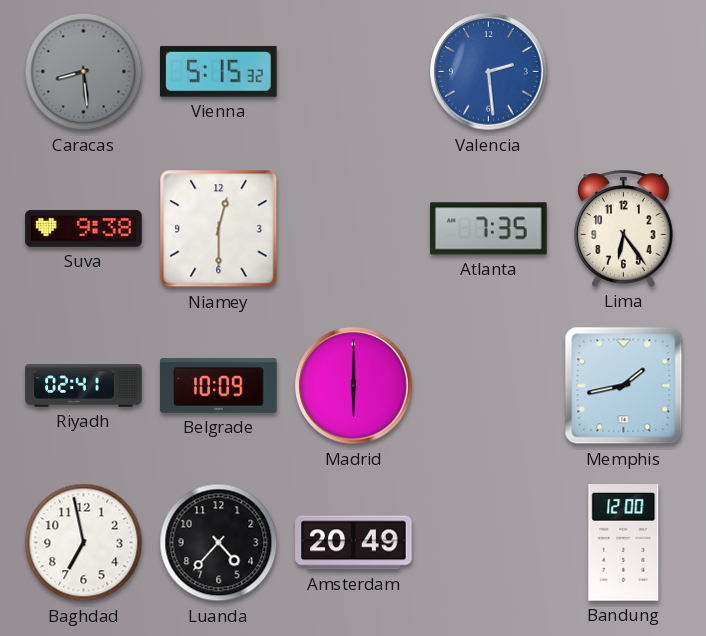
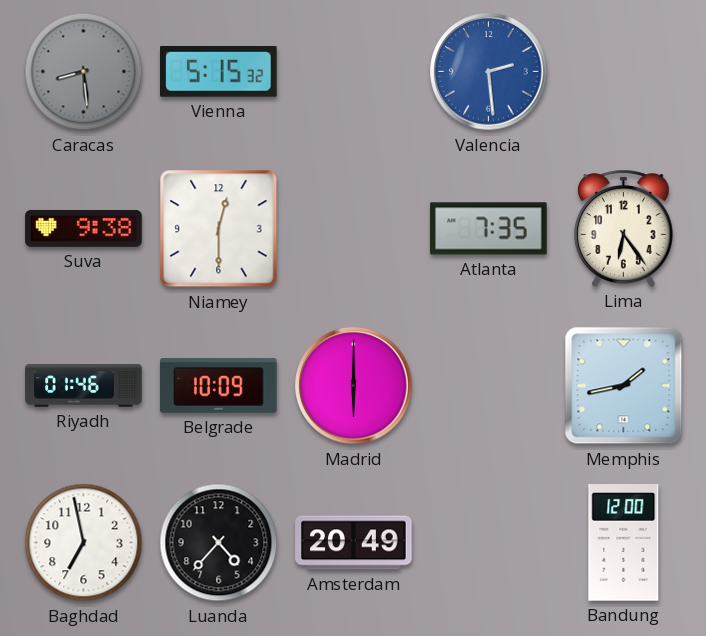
Riyadh: 02:41 -> 01:46 (84, 386)
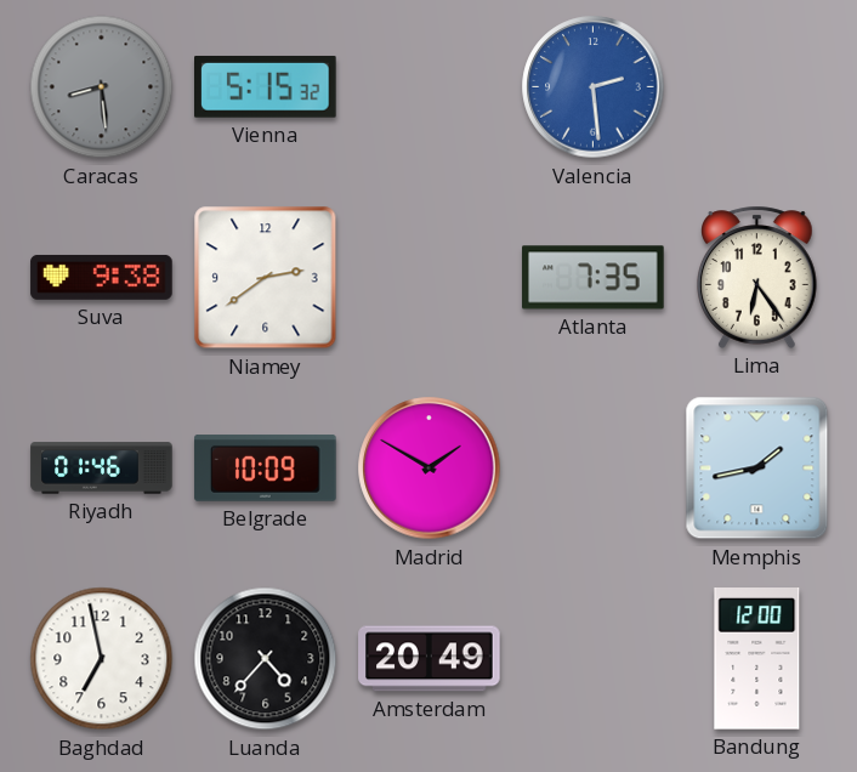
Niamey: 12:30 -> 2:39 (266, 278)
Madrid: 6:00 -> 1:50 (430, 469)
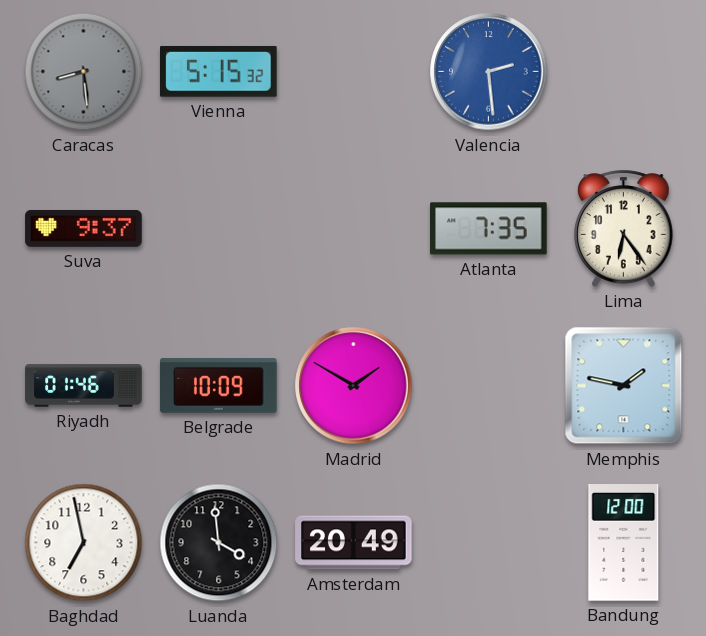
Suva: 9:38 -> 9:37 (84, 228)
Niamey: 2:39 -> none (266, 278)
Memphis: 1:43 -> 1:47 (624, 386)
Luanda: 4:37 -> 3:59 (219, 543)
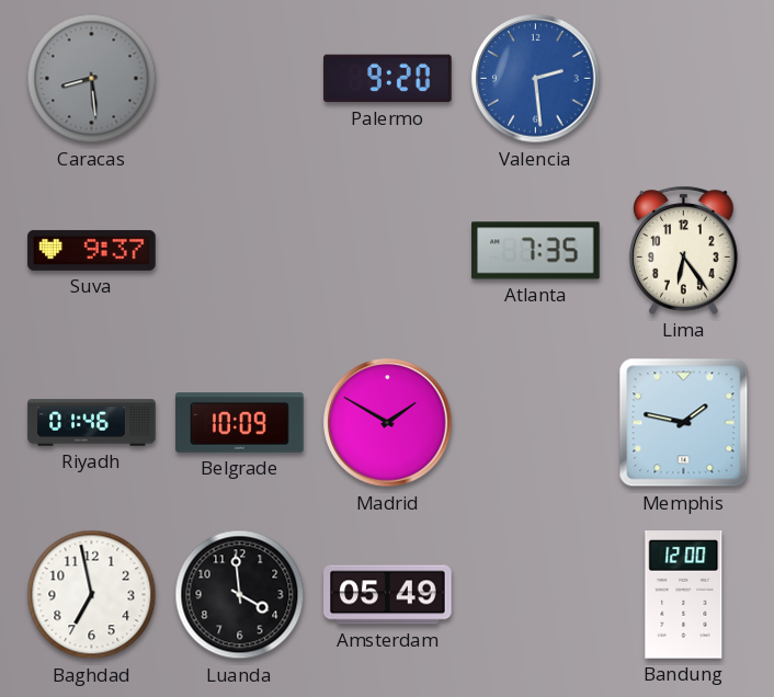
Vienna: 5:15 -> none (219, 71)
Palermo: none -> 9:20 (388, 79)
Amsterdam: 20:49 -> 05:49 (388, 595)
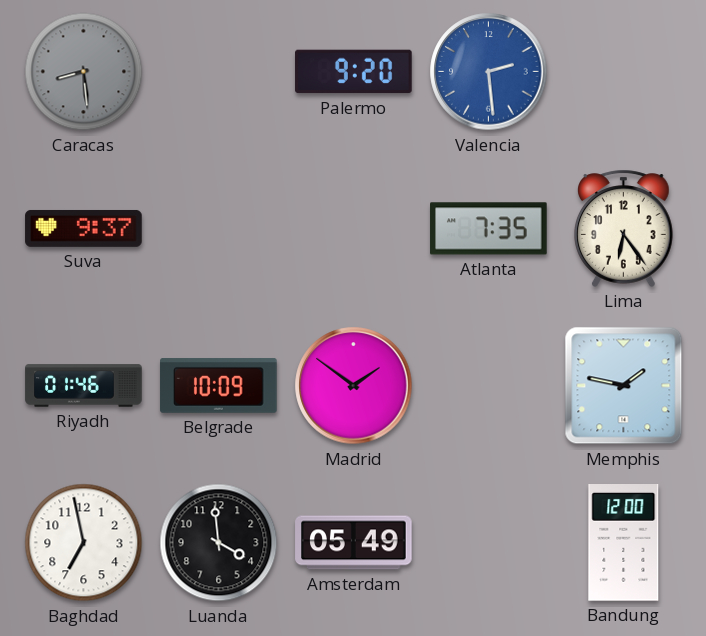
Madrid: 1:50 -> 1:51 (354, 386)
